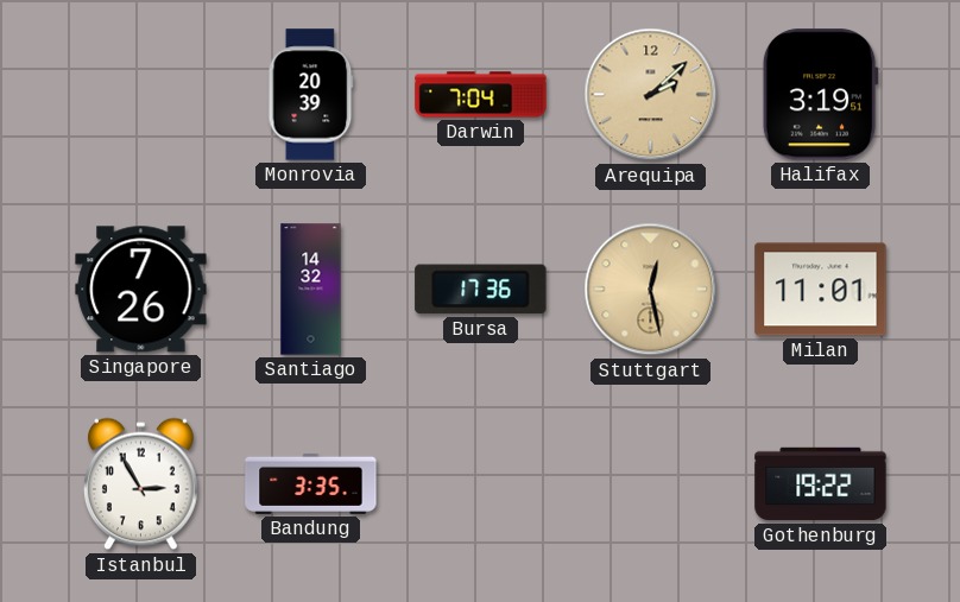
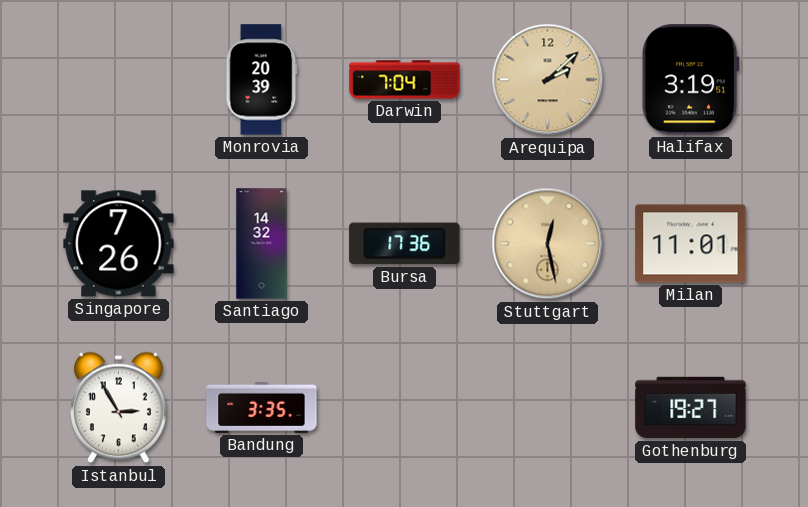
Gothenburg: 19:22 -> 19:27 (691, 408)
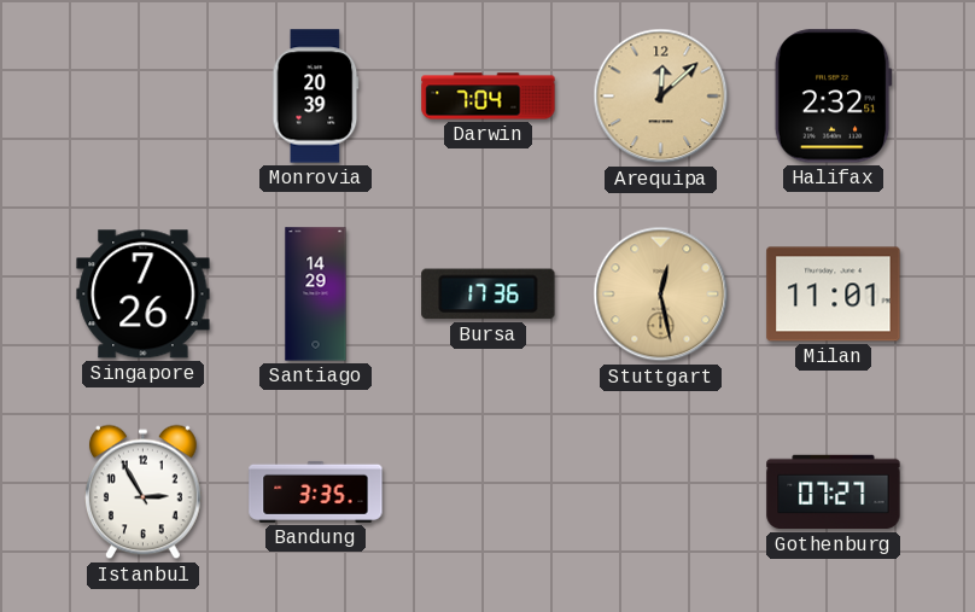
Arequipa: 2:08 -> 12:08 (661, 97)
Halifax: 3:19 -> 2:32 (833, 97)
Santiago: 14:32 -> 14:29 (316, 295)
Gothenburg: 19:27 -> 07:27 (834, 492)
